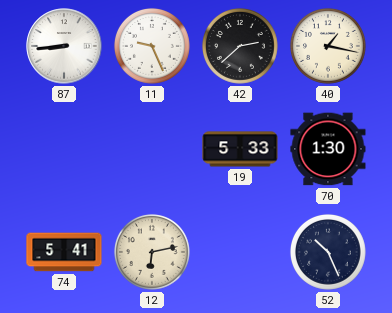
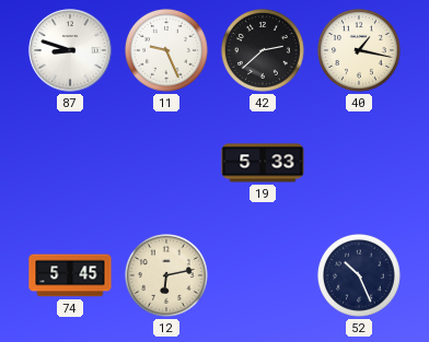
87: 8:44 -> 8:48 (70, 50)
70: 1:30 -> none (328, 149)
74: 5:41 -> 5:45 (70, 275)
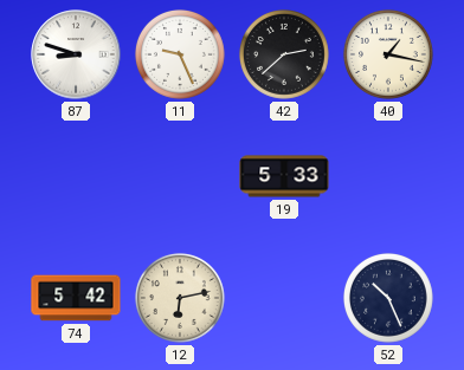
74: 5:45 -> 5:42 (76, 298)
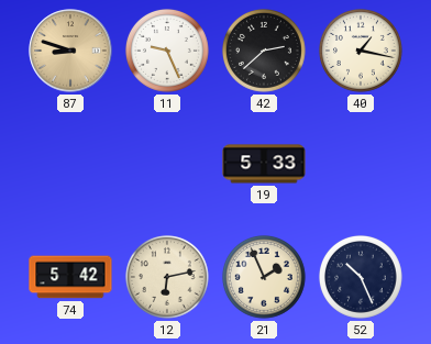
87 dial: white -> champagne (70, 51)
21: none -> 1:56 (264, 277)
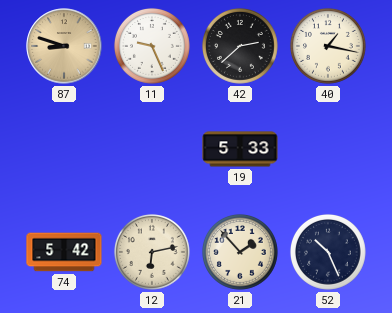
21: 1:56 -> 1:53 (240, 252)
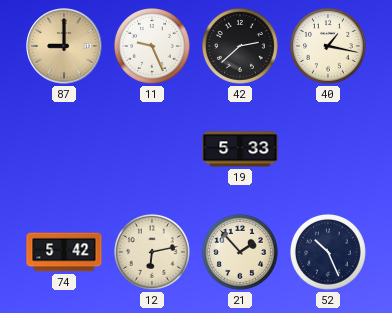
87: 8:48 -> 9:00 (64, 46)
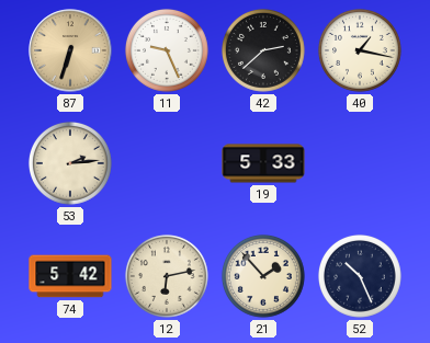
87: 9:00 -> 6:33 (70, 50)
53: none -> 2:14 (70, 163)
